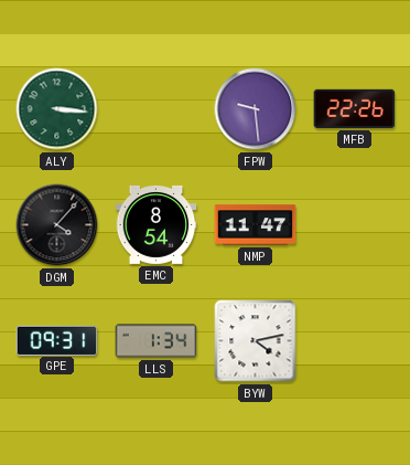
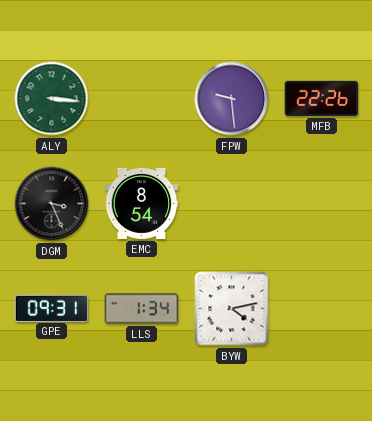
DGM: 4:07 -> 3:26 (52, 204)
NMP: 11:47 -> none (256, 225)
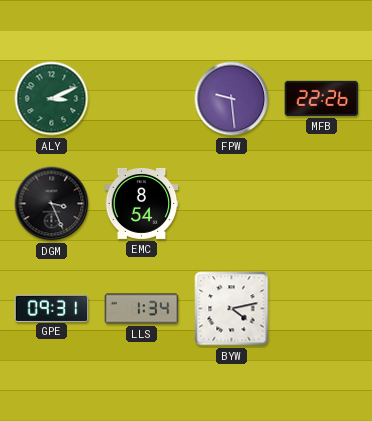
ALY: 3:16 -> 3:11 (52, 99)
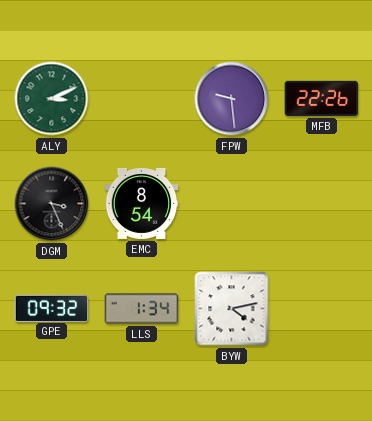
GPE: 09:31 -> 09:32 (52, 308)
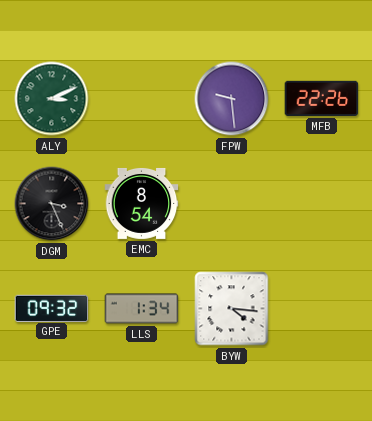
BYW: 4:13 -> 4:16 (232, 309)
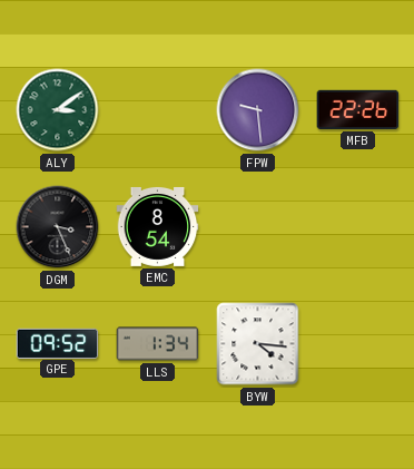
ALY: 3:11 -> 3:09 (58, 110)
GPE: 09:32 -> 09:52 (58, 343)
